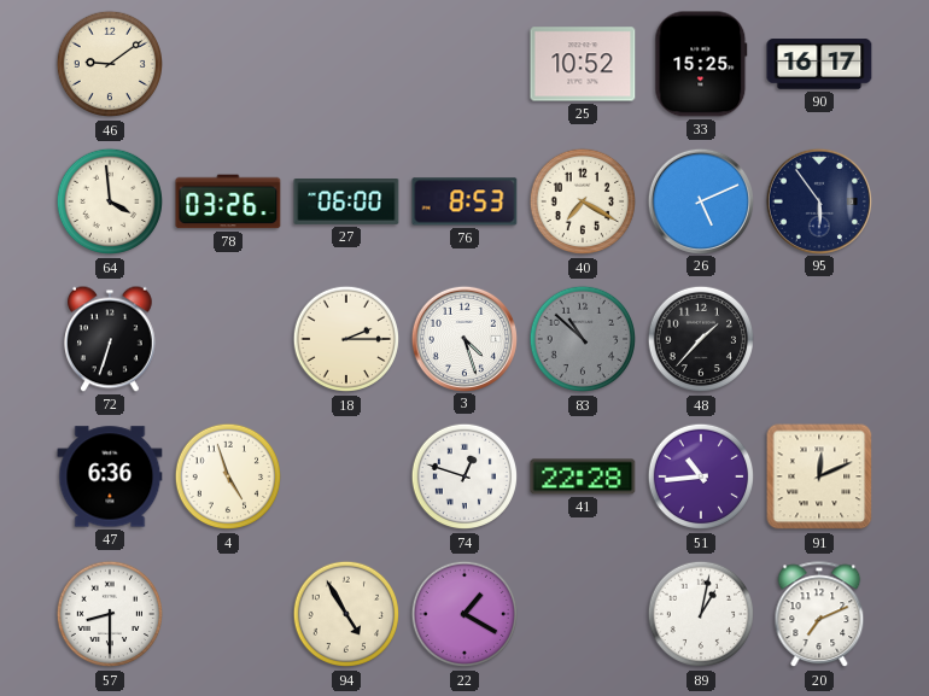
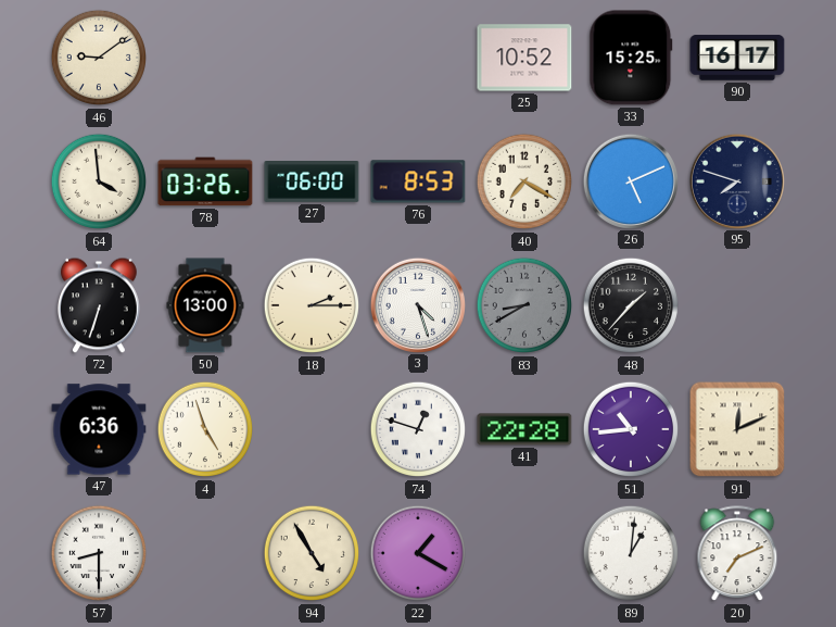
95: 5:54 -> 7:48 (736, 180)
50: none -> 13:00 (205, 305)
83: 10:52 -> 8:40 (524, 305)
89: 1:02 -> 1:01 (631, 553)
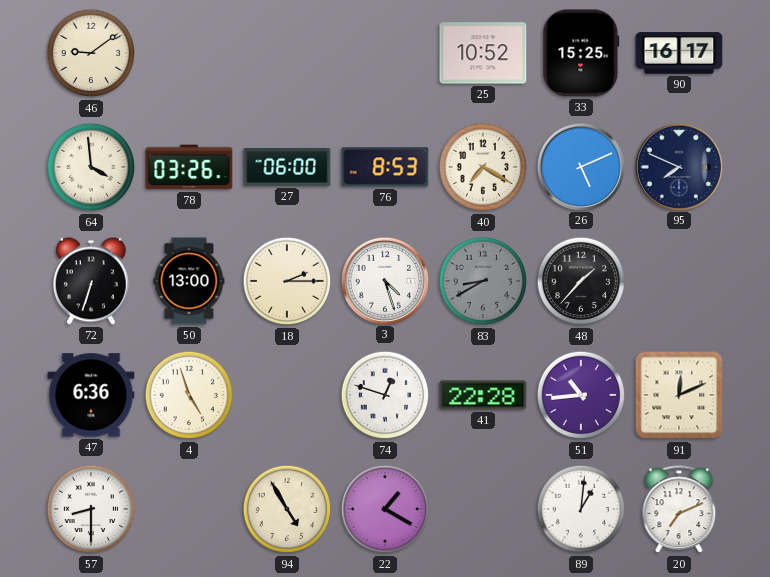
95: 7:48 -> 7:49 (678, 166)
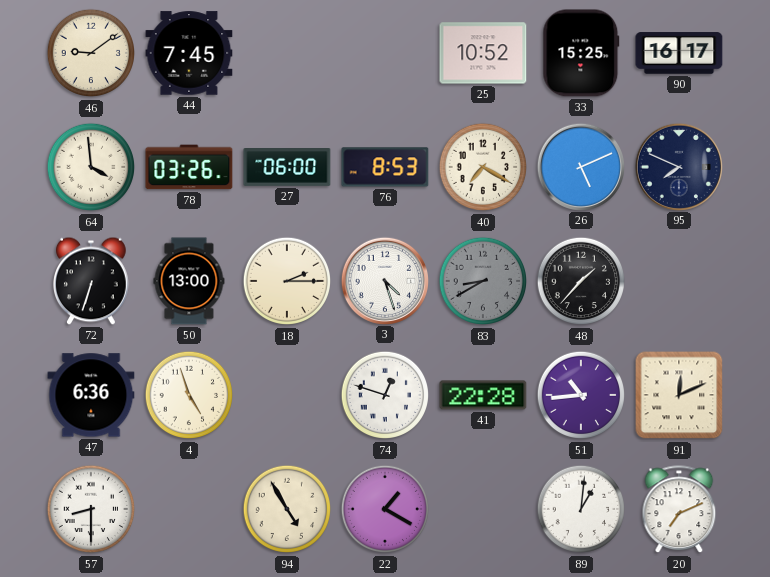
44: none -> 7:45 (189, 53)
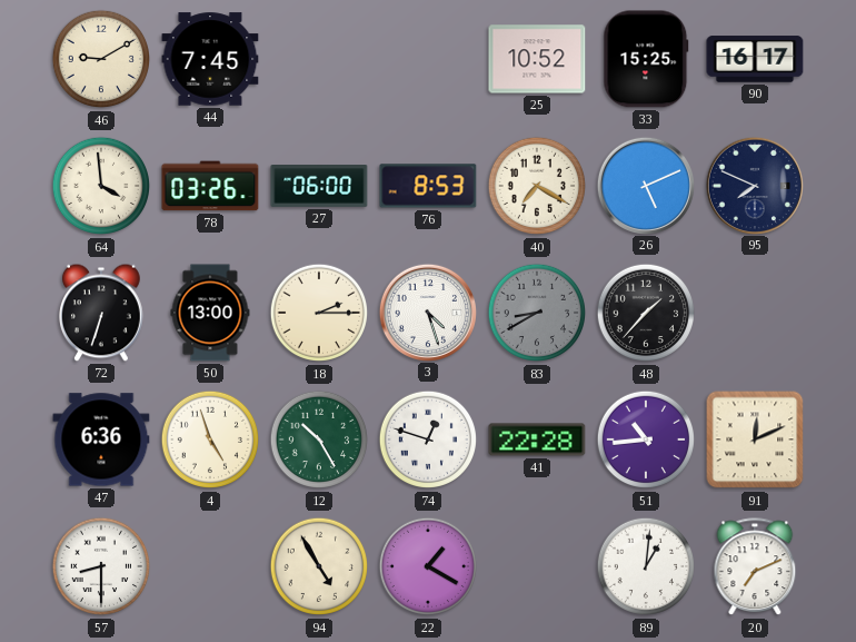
46: 9:09 -> 9:10 (101, 59)
12: none -> 10:25 (319, 439)
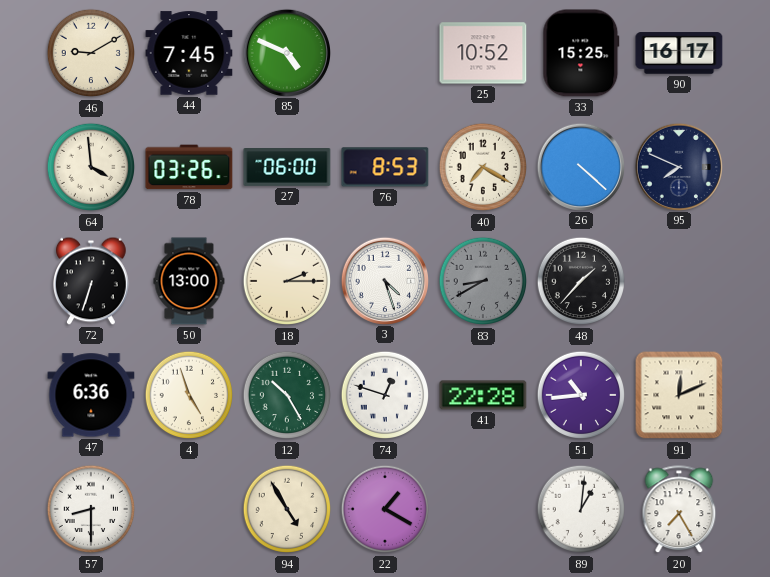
85: none -> 4:49 (286, 52)
26: 5:11 -> 4:22 (580, 166)
20: 7:11 -> 7:25 (679, 510)
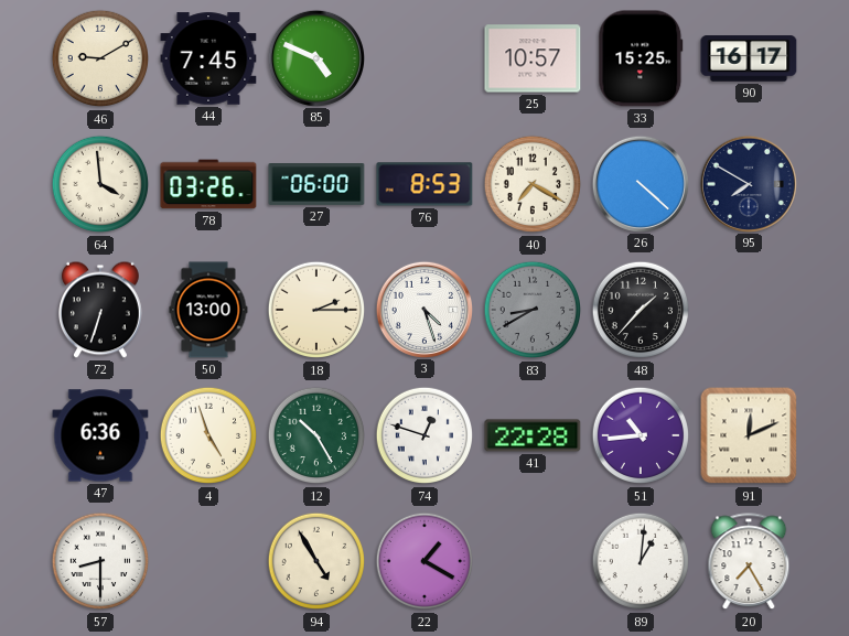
25: 10:52 -> 10:57 (533, 58)
95: 7:49 -> 7:50 (748, 183)
